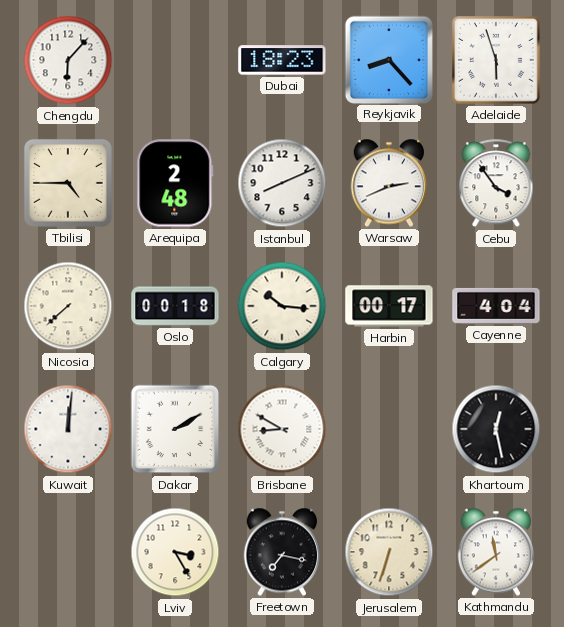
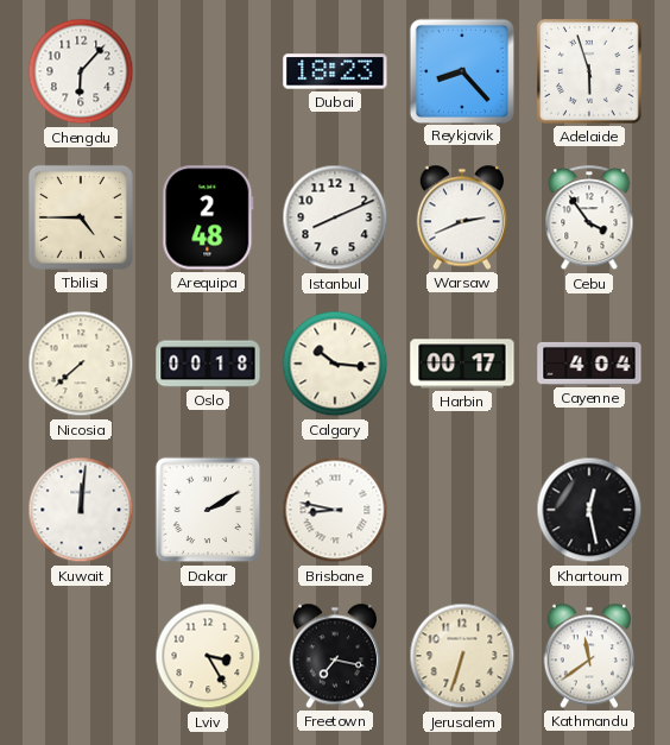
Brisbane: 8:50 -> 8:47 (335, 510)
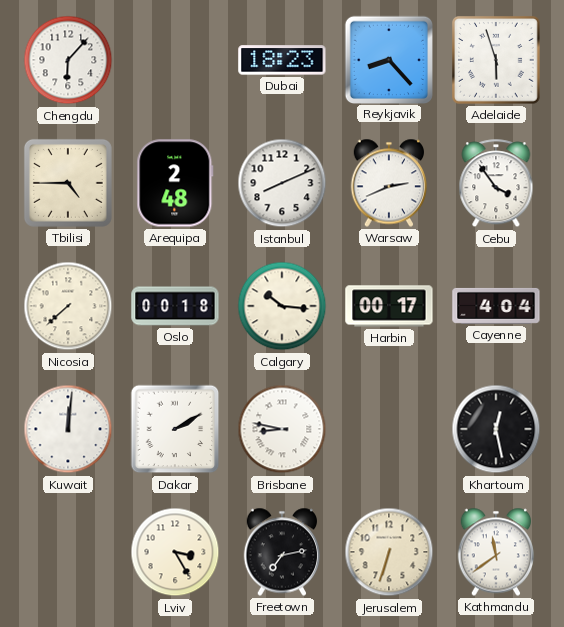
Freetown: 7:17 -> 7:13 (282, 552)
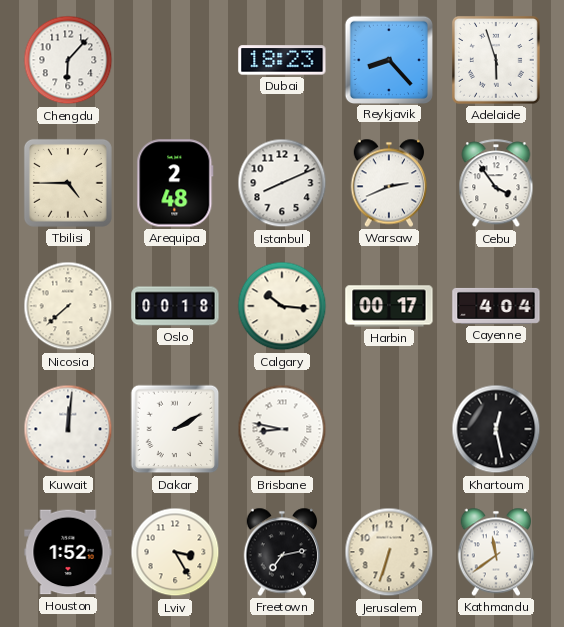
Houston: none -> 1:52 (68, 552)
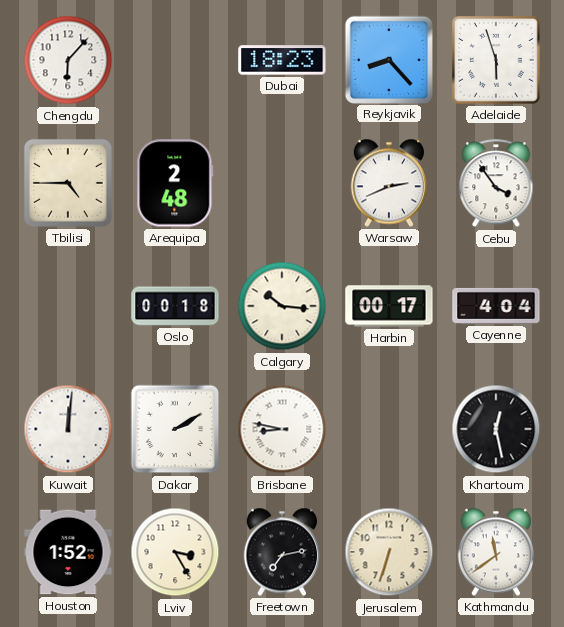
Istanbul: 8:11 -> none (282, 183)
Nicosia: 7:38 -> none (68, 306)
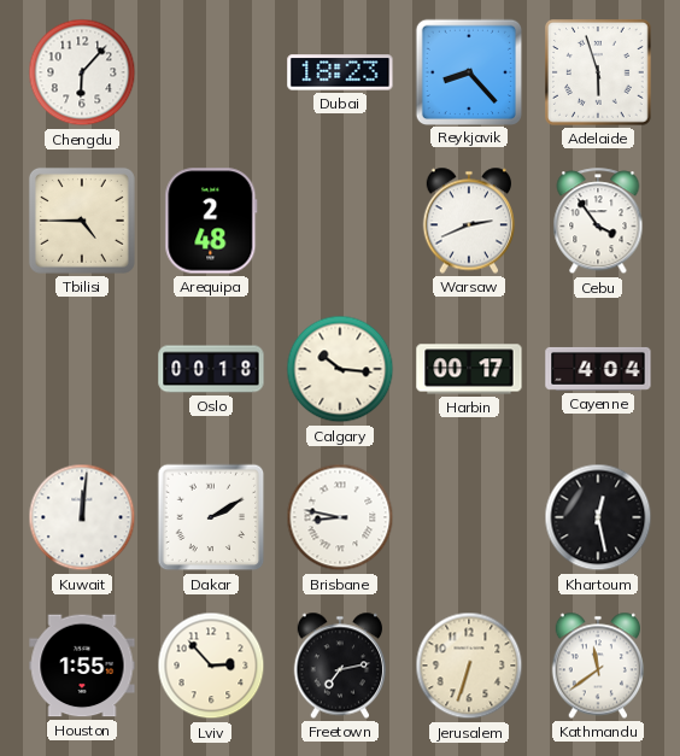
Houston: 1:52 -> 1:55 (82, 666)
Lviv: 3:25 -> 2:53 (211, 666)
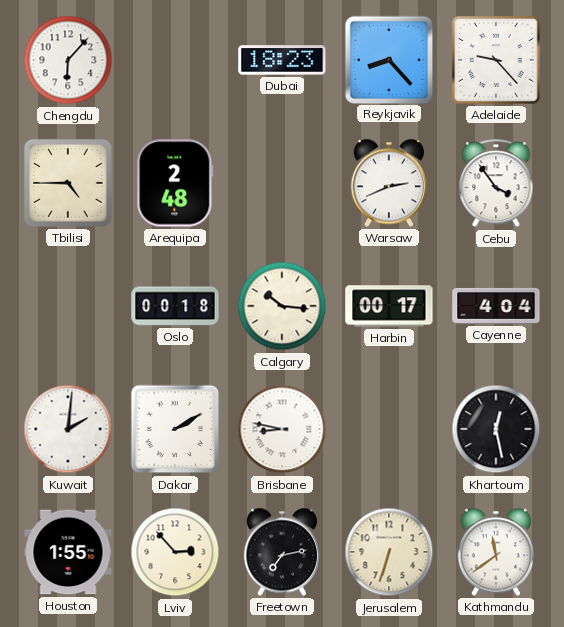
Adelaide: 5:57 -> 9:23 (497, 61)
Kuwait: 12:01 -> 2:01 (68, 429)
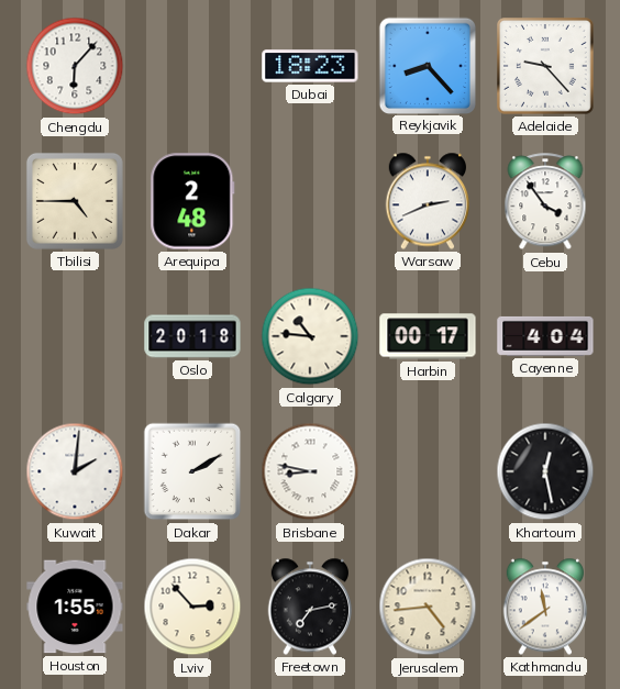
Oslo: 00:18 -> 20:18 (192, 336)
Calgary: 10:16 -> 10:46 (310, 336)
Jerusalem: 6:33 -> 4:44 (428, 607)
